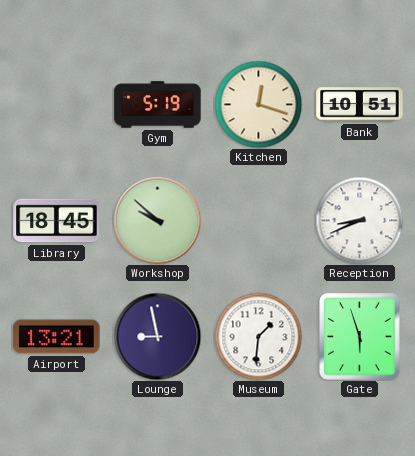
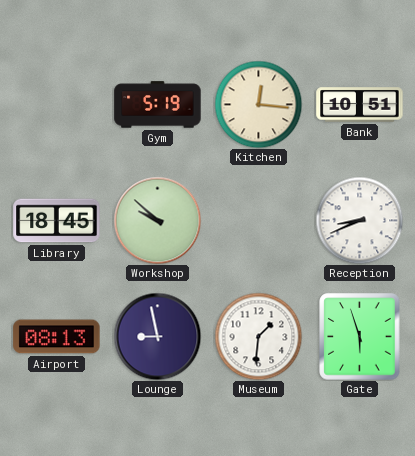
Kitchen: 12:18 -> 12:16 (258, 104)
Airport: 13:21 -> 08:13 (57, 337)
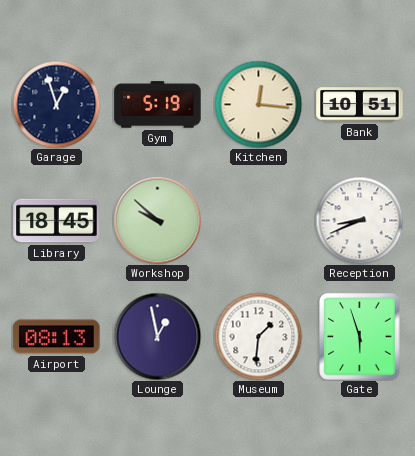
Garage: none -> 12:57 (56, 104)
Lounge: 8:58 -> 12:58 (157, 336)
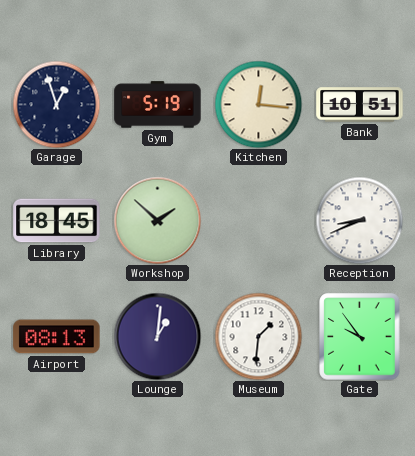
Workshop: 9:52 -> 1:52 (157, 220)
Lounge: 12:58 -> 1:01 (157, 336)
Gate: 5:57 -> 9:54 (360, 337)
